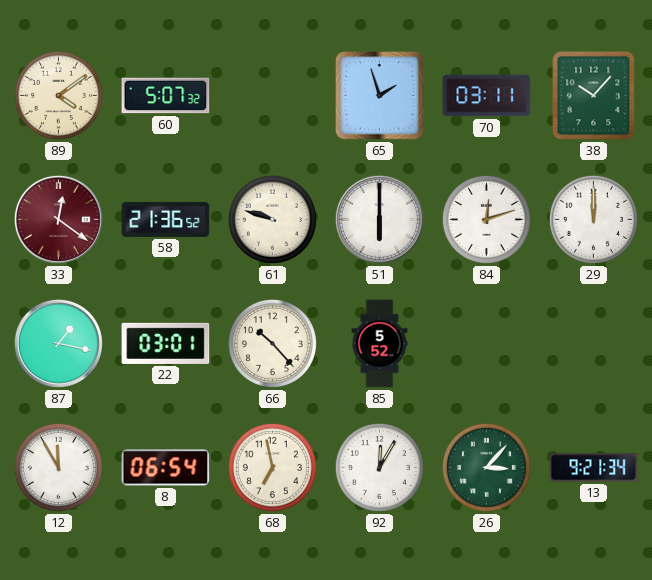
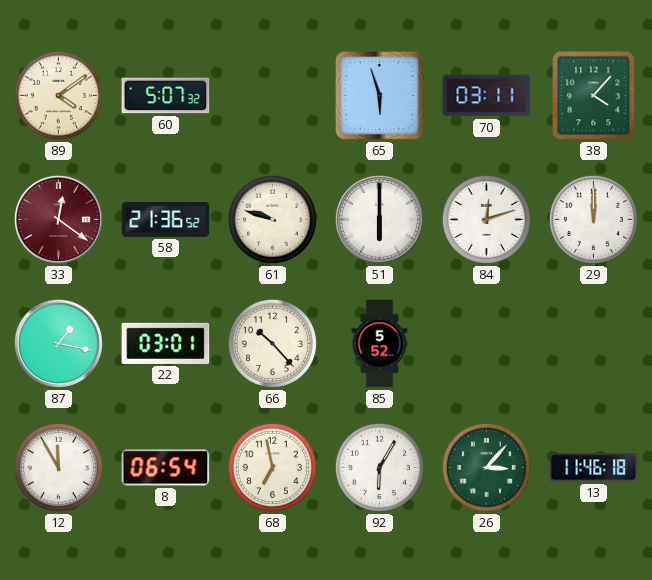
65: 1:57 -> 5:57 (380, 96)
38: 10:07 -> 4:07 (594, 96)
92: 12:05 -> 6:05 (379, 467)
13: 9:21 -> 11:46 (594, 468)
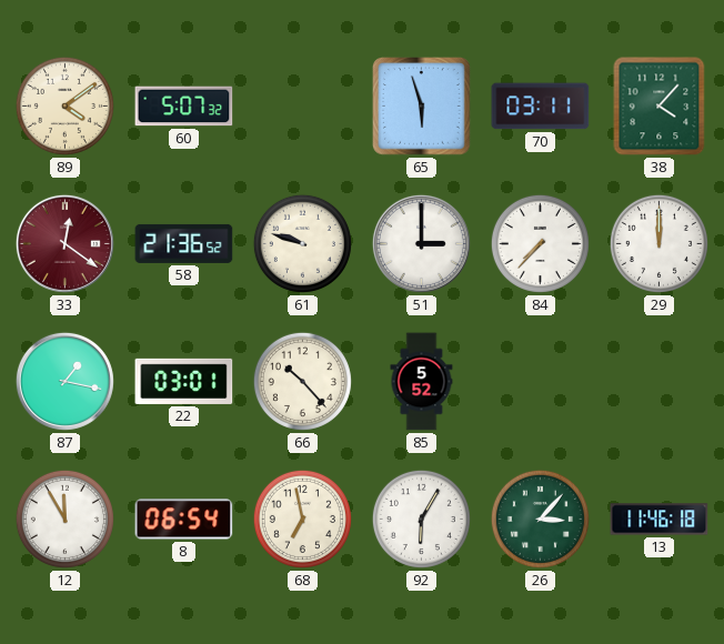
51: 6:00 -> 3:00 (421, 243)
84: 12:12 -> 7:37 (540, 243)
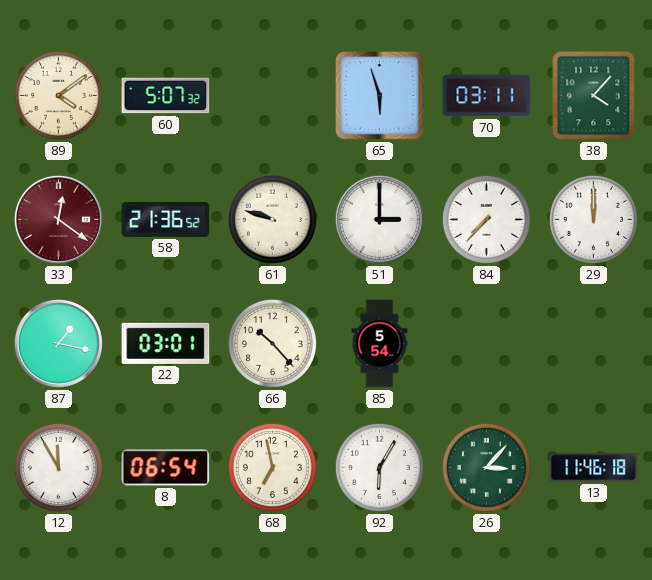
85: 5:52 -> 5:54 (380, 344)
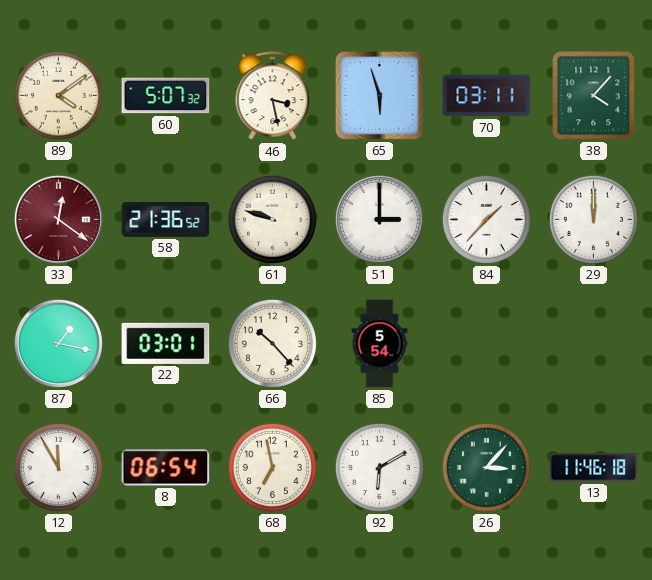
46: none -> 3:28 (273, 96)
84: 7:37 -> 1:37 (486, 219)
92: 6:05 -> 6:10 (379, 467)
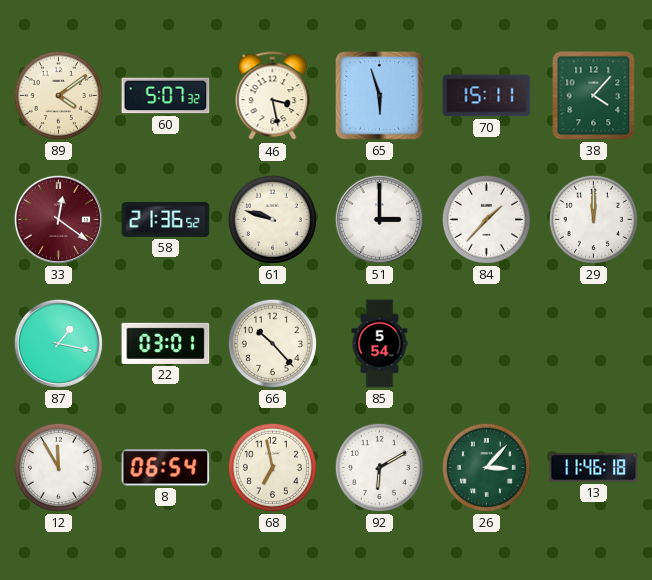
70: 03:11 -> 15:11 (487, 96)
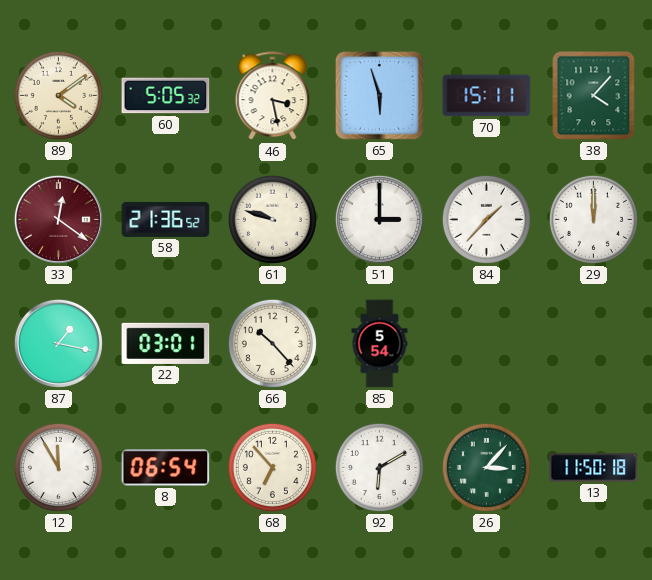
60: 5:07 -> 5:05 (166, 96)
68: 6:58 -> 6:53 (272, 467)
13: 11:46 -> 11:50 (594, 468)
